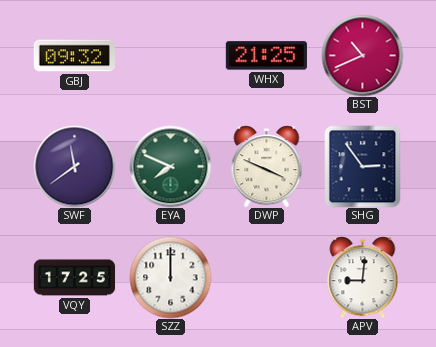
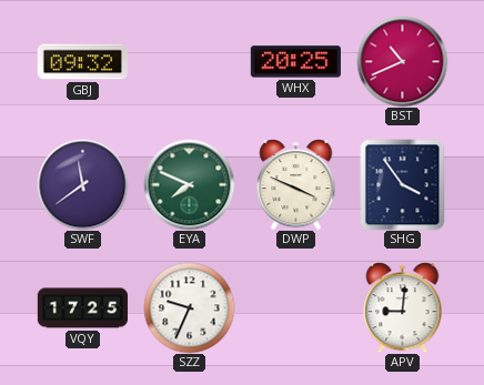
WHX: 21:25 -> 20:25 (295, 62)
SHG: 2:54 -> 3:54 (403, 184)
SZZ: 12:00 -> 9:34 (189, 307)
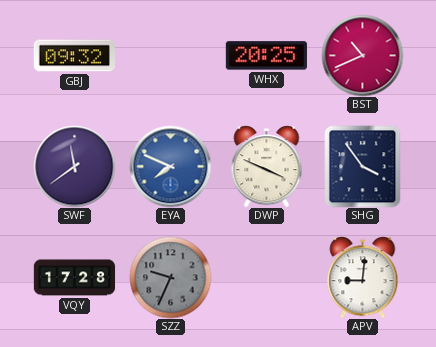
EYA dial: green -> blue (170, 166)
VQY: 17:25 -> 17:28 (74, 278)
SZZ dial: white -> grey (170, 277)
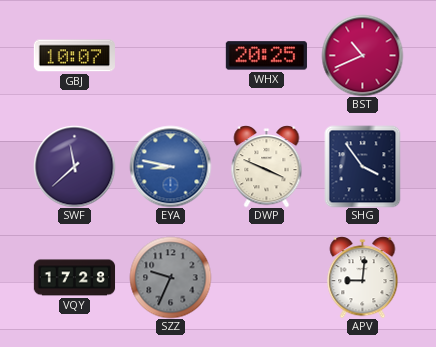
GBJ: 09:32 -> 10:07 (74, 56)
SWF: 11:39 -> 11:38 (74, 166)
EYA: 7:49 -> 8:47 (170, 166)
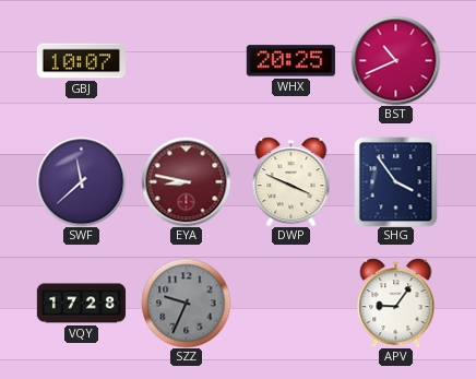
EYA dial: blue -> burgundy (186, 181)
APV: 9:01 -> 9:06 (396, 303)
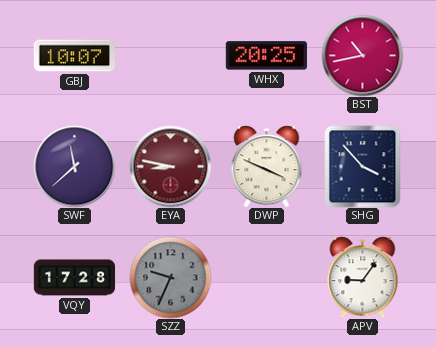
BST: 10:41 -> 10:43 (362, 55)
SHG: 3:54 -> 3:53 (363, 166)
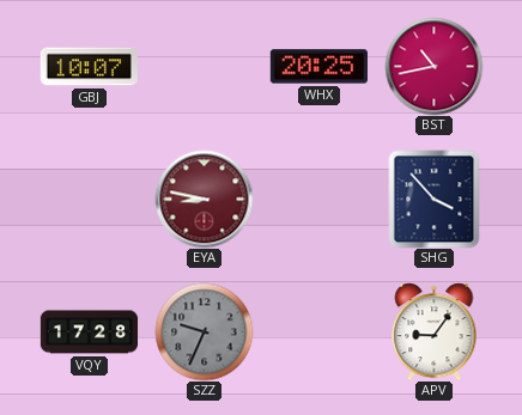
SWF: 11:38 -> none (74, 166)
DWP: 3:49 -> none (267, 166)
